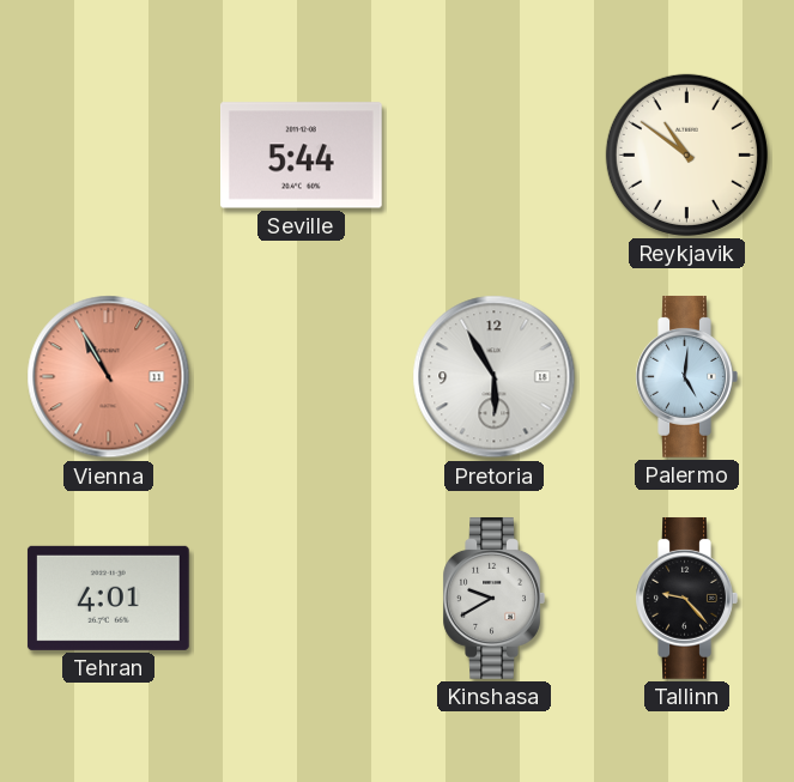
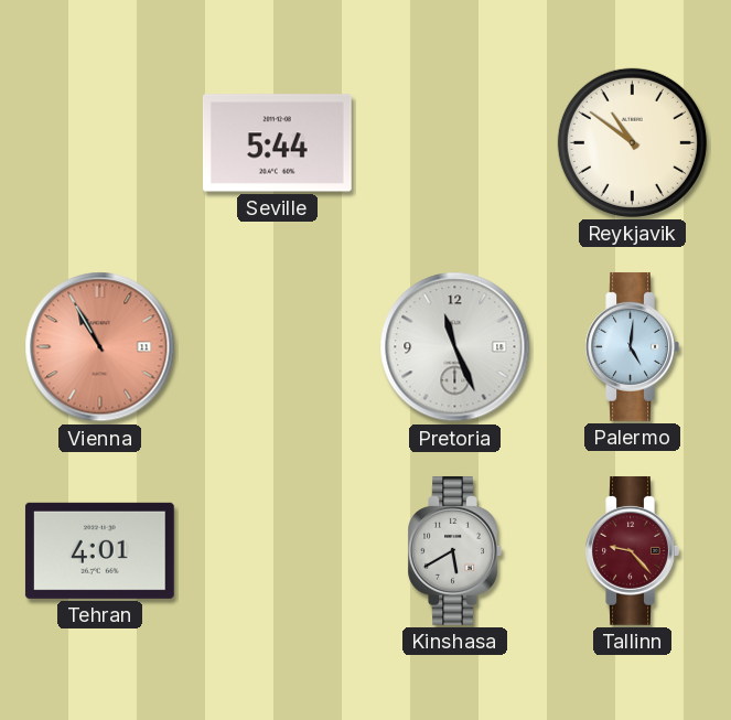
Pretoria: 5:55 -> 11:26 (455, 347)
Kinshasa: 9:40 -> 5:40 (454, 551)
Tallinn dial: black -> burgundy (632, 551)
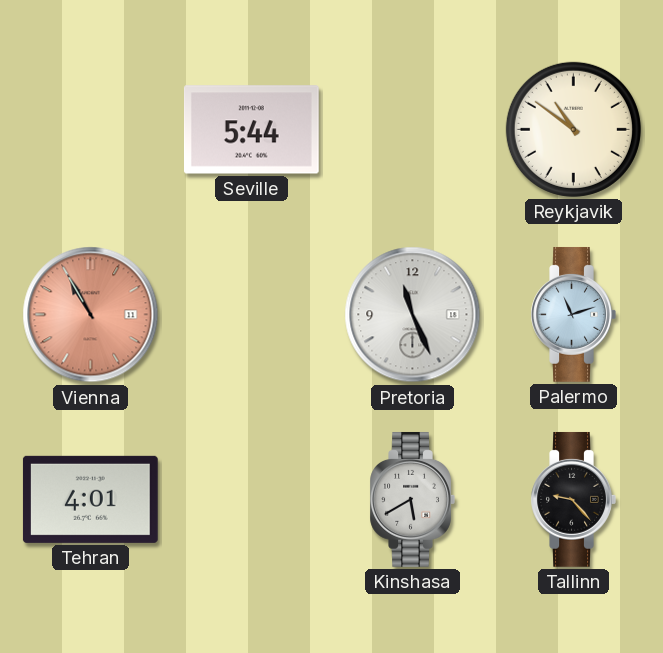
Palermo: 5:01 -> 11:12 (573, 315)
Tallinn dial: burgundy -> black (573, 500)
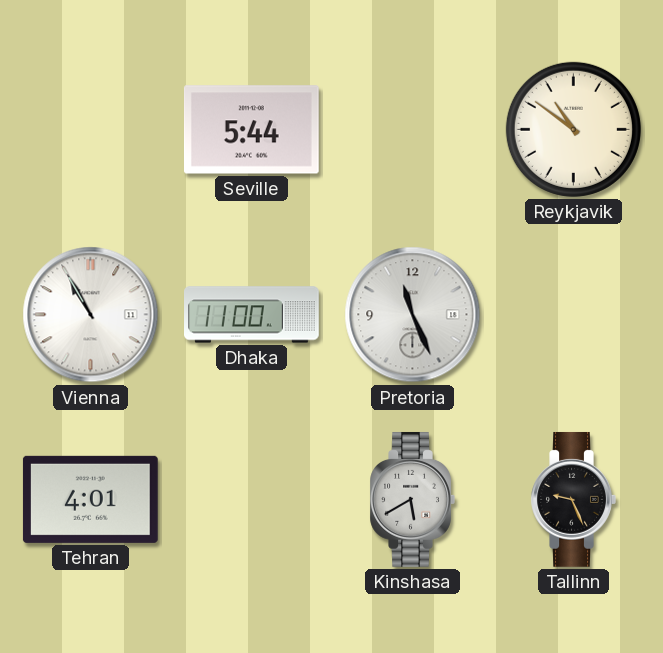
Vienna dial: salmon -> white (91, 315)
Dhaka: none -> 11:00 (252, 315)
Palermo: 11:12 -> none (573, 315)
Tallinn: 9:23 -> 9:26 (573, 500)
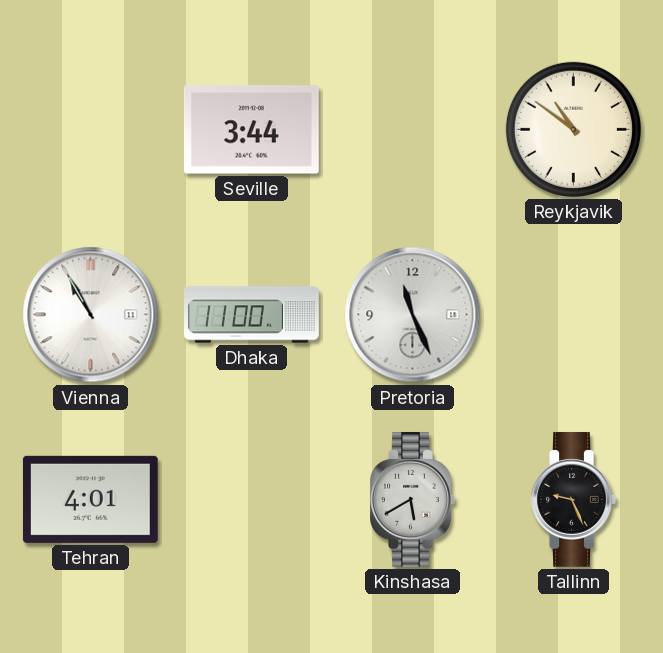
Seville: 5:44 -> 3:44 (251, 130)
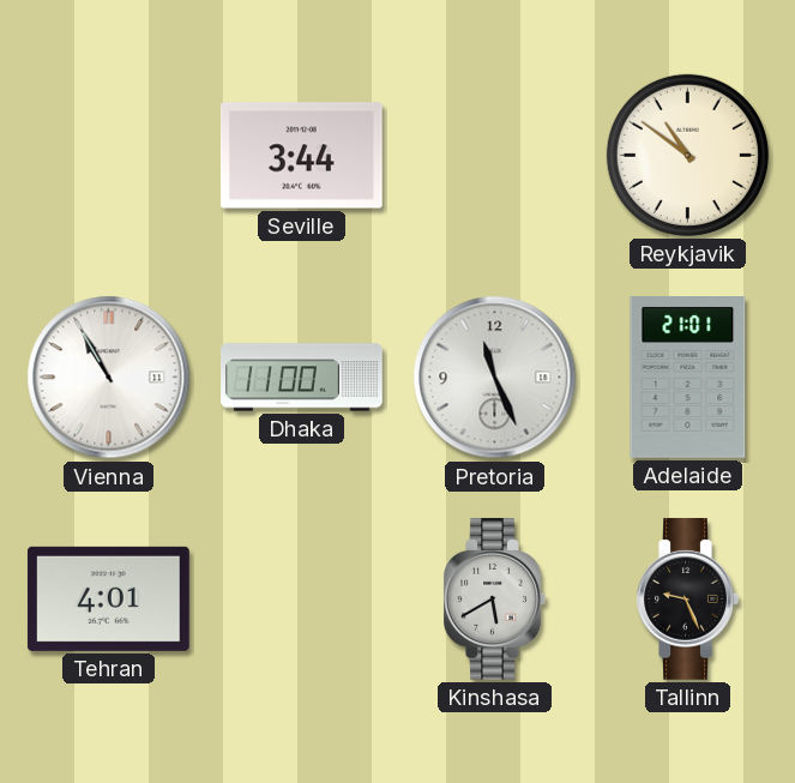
Adelaide: none -> 21:01 (688, 378)
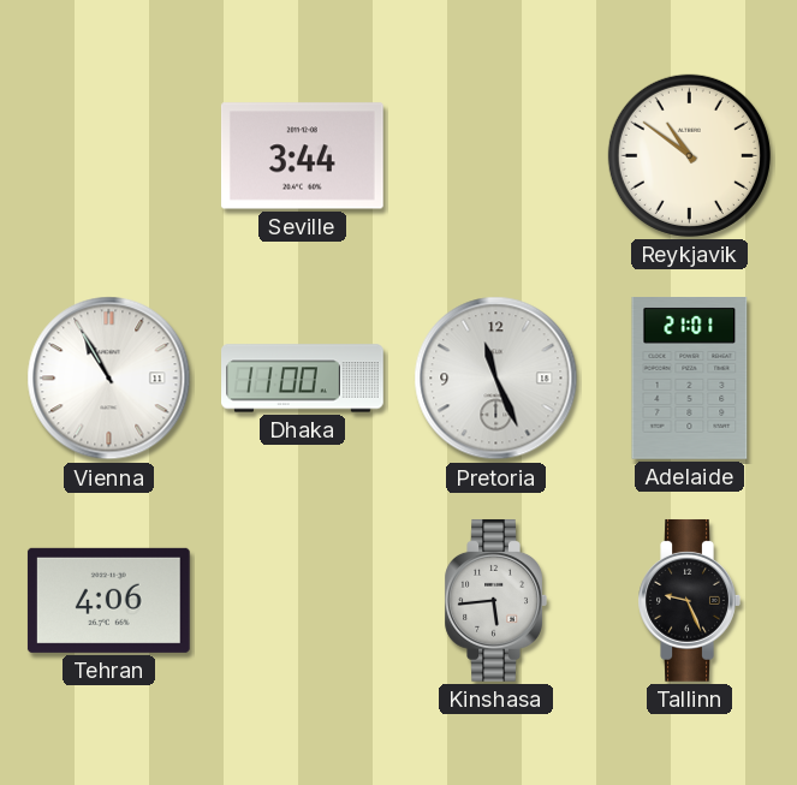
Tehran: 4:01 -> 4:06 (108, 600)
Kinshasa: 5:40 -> 5:44 (495, 601)
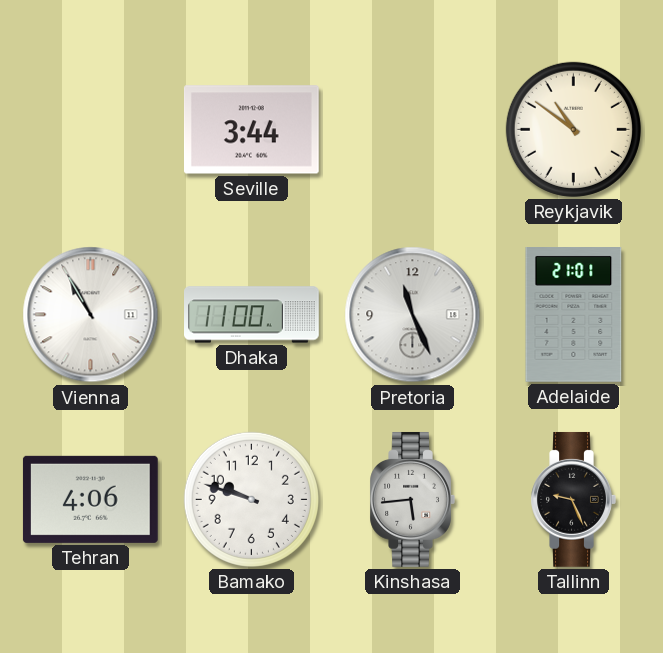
Bamako: none -> 9:48 (251, 499)
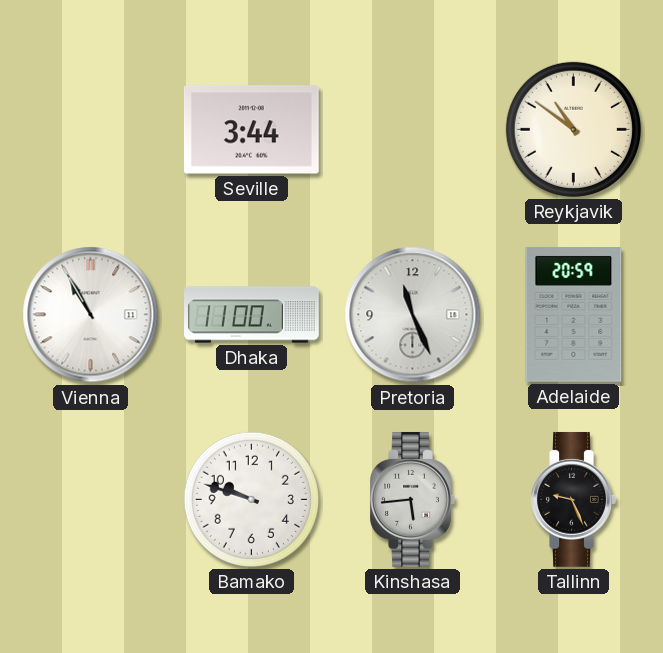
Adelaide: 21:01 -> 20:59 (574, 315)
Tehran: 4:06 -> none (90, 499)
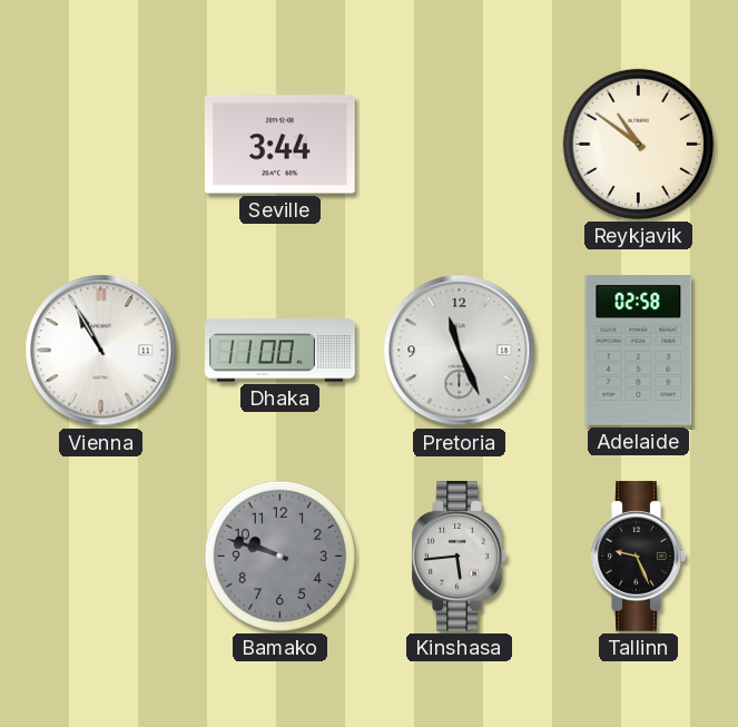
Adelaide: 20:59 -> 02:58 (639, 351)
Bamako dial: white -> grey (279, 556)
